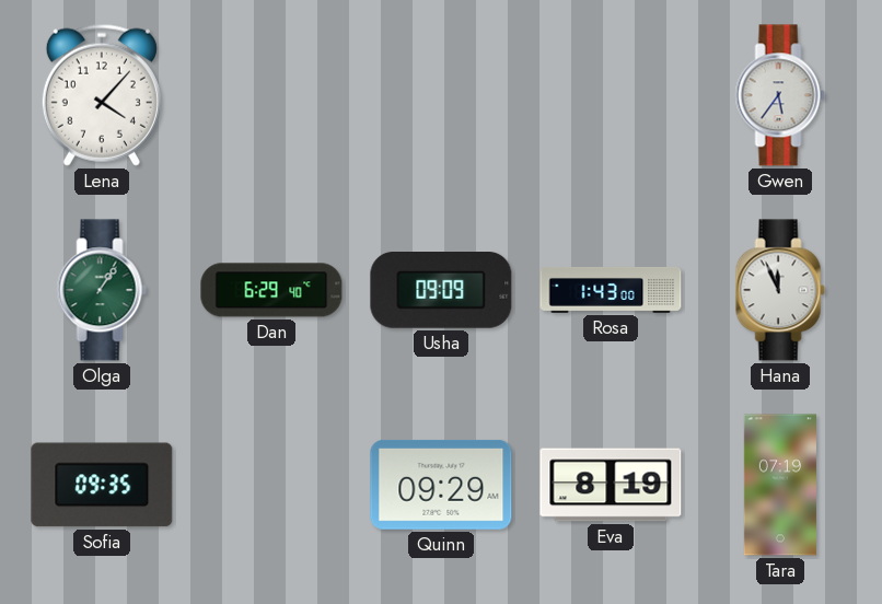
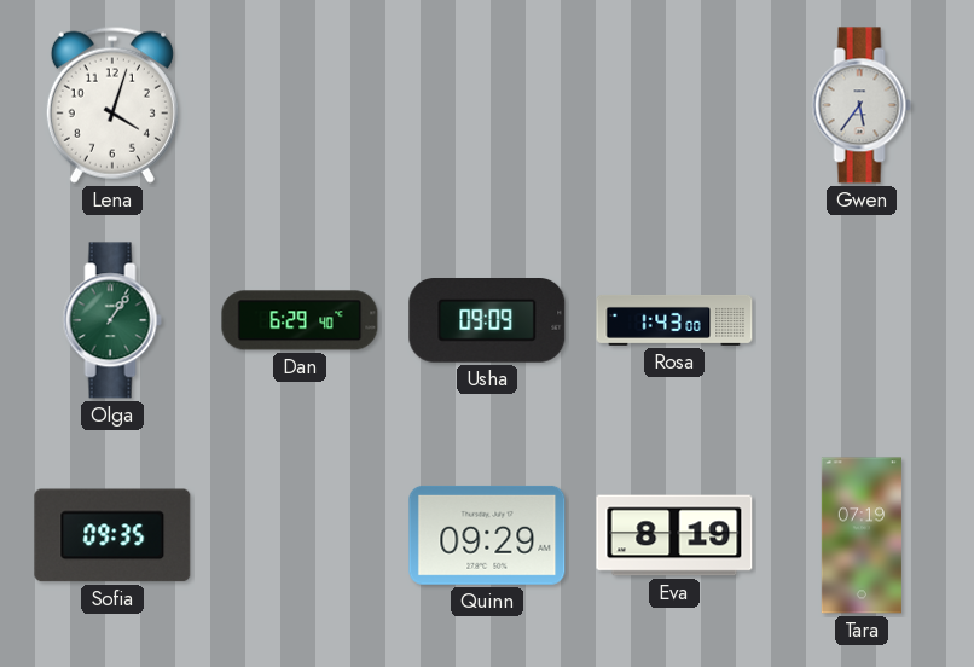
Lena: 4:07 -> 4:03 (112, 105)
Hana: 11:56 -> none (780, 290)
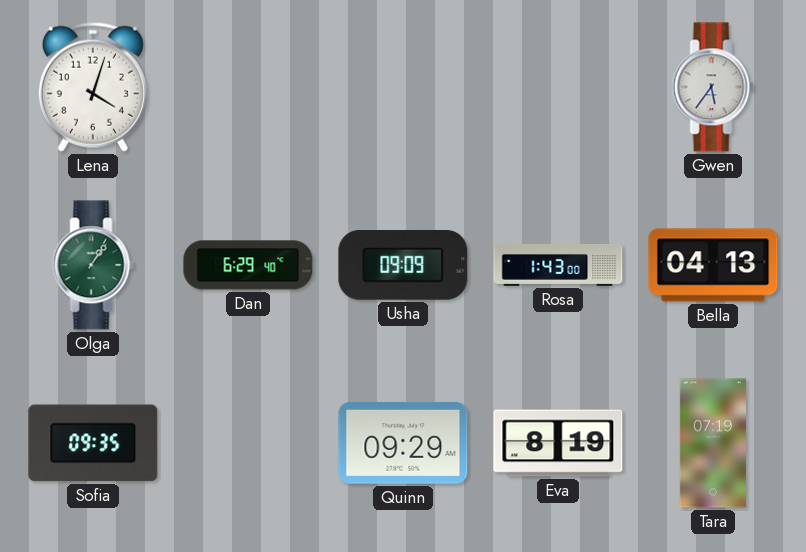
Bella: none -> 04:13 (713, 265)
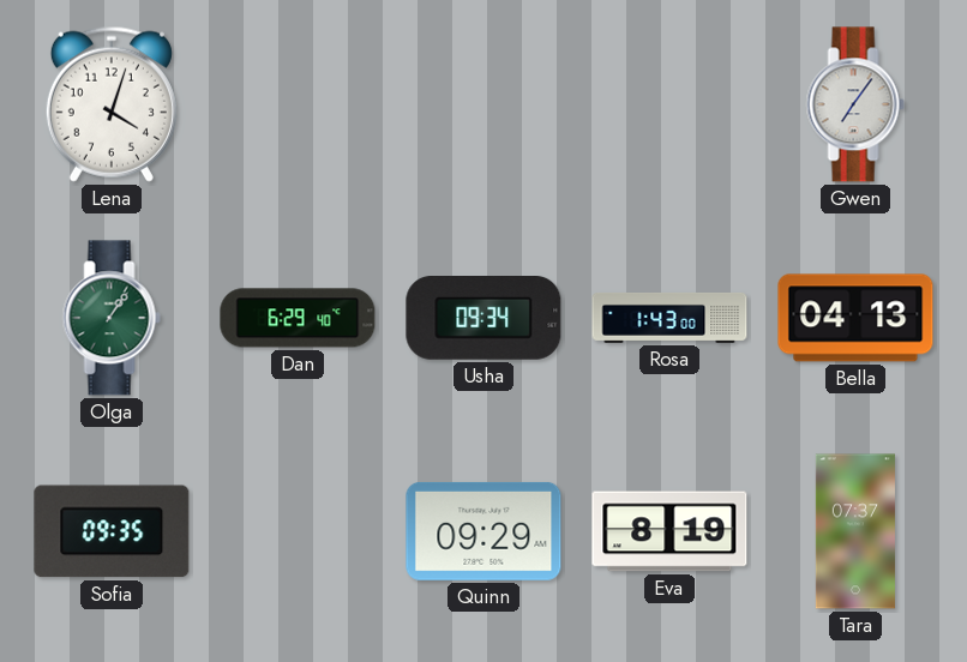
Gwen: 5:36 -> 7:06 (855, 104)
Usha: 09:09 -> 09:34 (483, 319)
Tara: 07:19 -> 07:37 (855, 531)
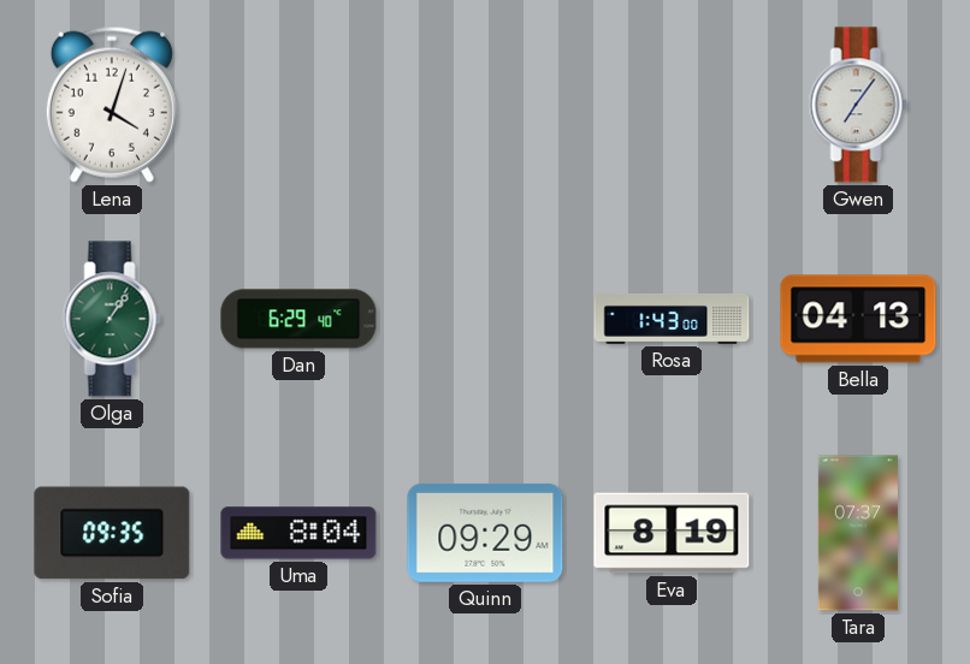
Usha: 09:34 -> none (483, 319)
Uma: none -> 8:04 (298, 533)
